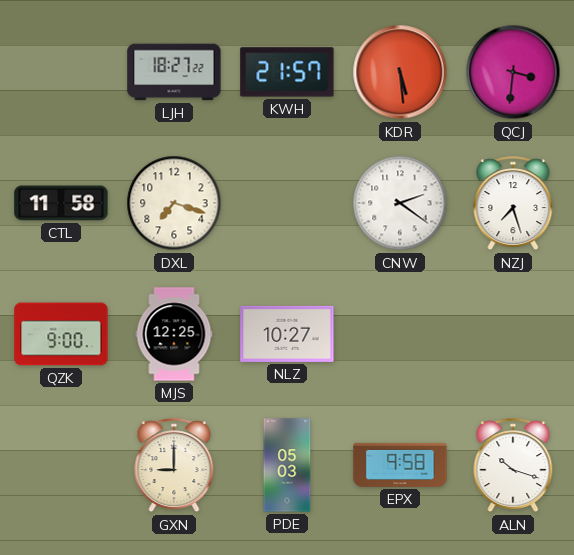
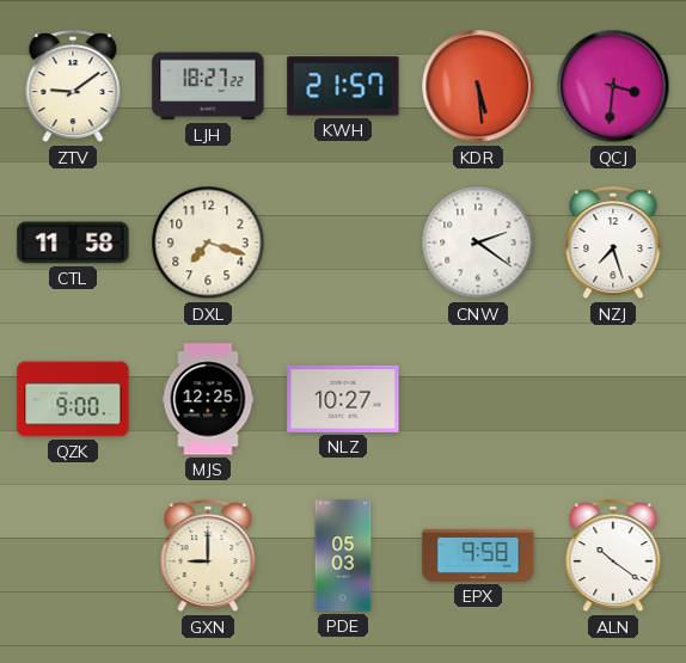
ZTV: none -> 9:09 (73, 87)
ALN: 10:18 -> 10:21 (613, 557)
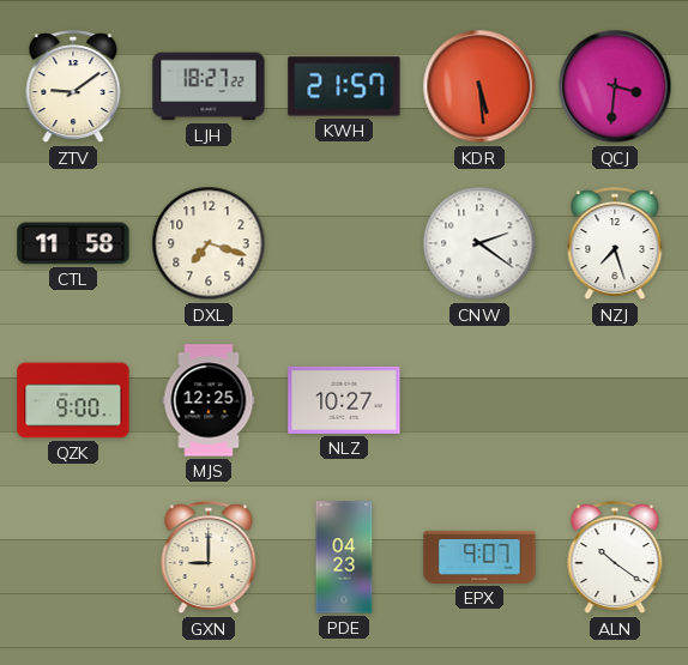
PDE: 05:03 -> 04:23 (344, 557)
EPX: 9:58 -> 9:07 (479, 557)
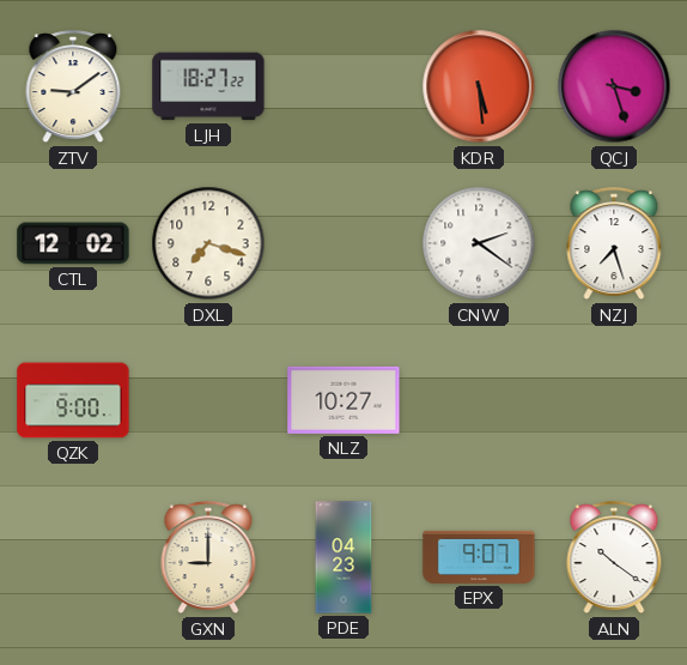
KWH: 21:57 -> none (344, 86)
QCJ: 3:31 -> 3:27 (614, 86)
CTL: 11:58 -> 12:02 (73, 243)
MJS: 12:25 -> none (209, 400)
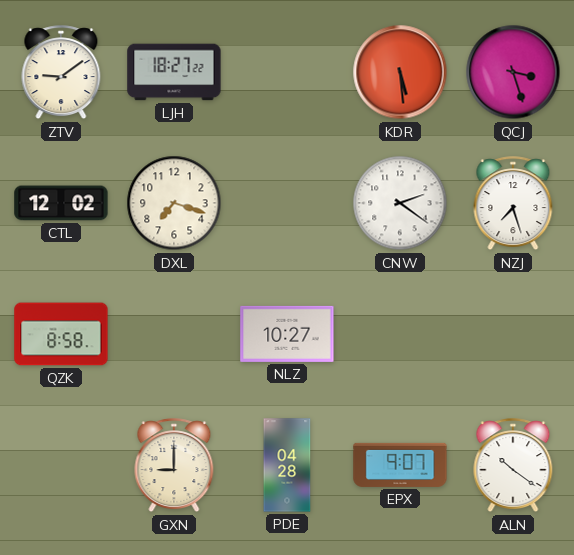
QZK: 9:00 -> 8:58 (61, 334)
PDE: 04:23 -> 04:28 (287, 465)
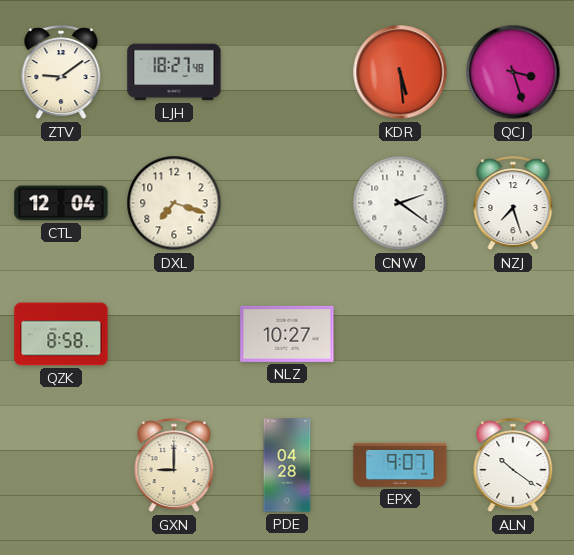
LJH: 18:27:22 -> 18:27:48 (174, 72)
CTL: 12:02 -> 12:04 (61, 203)
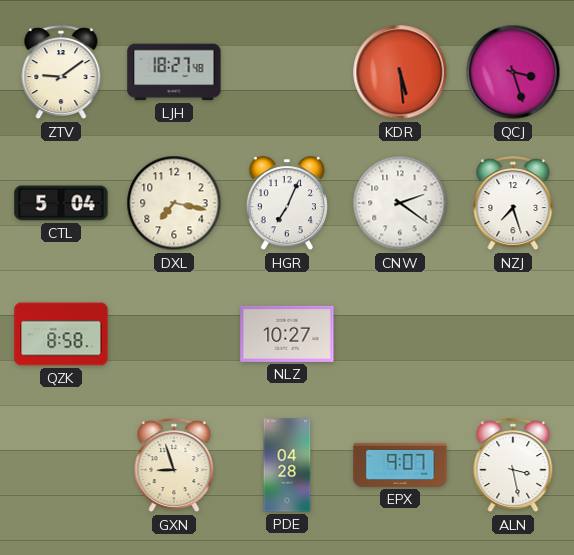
CTL: 12:04 -> 5:04 (61, 203)
DXL: 7:18 -> 7:17 (174, 203)
HGR: none -> 7:04 (287, 204)
GXN: 9:00 -> 8:57 (174, 466)
ALN: 10:21 -> 3:28 (513, 466)
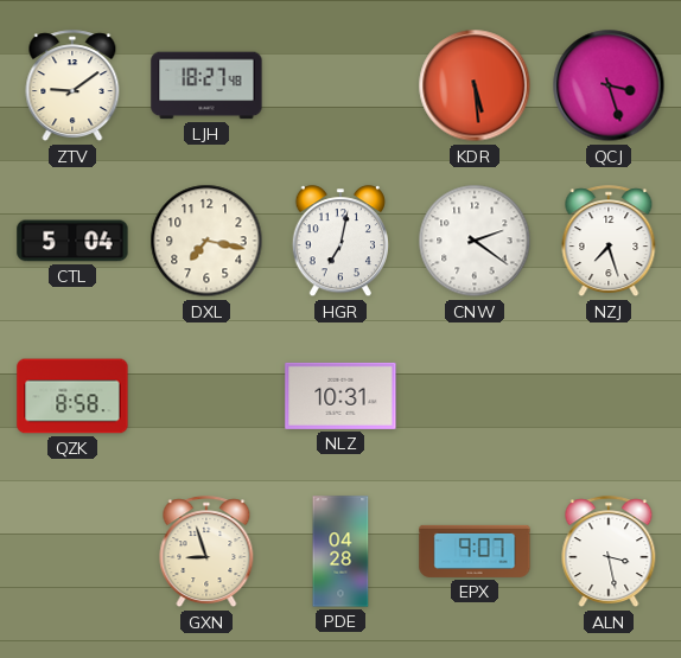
HGR: 7:04 -> 7:02 (340, 242)
NLZ: 10:27 -> 10:31 (340, 396)
